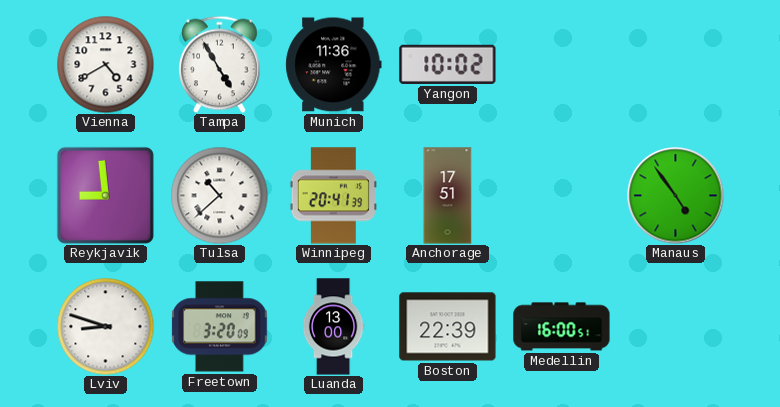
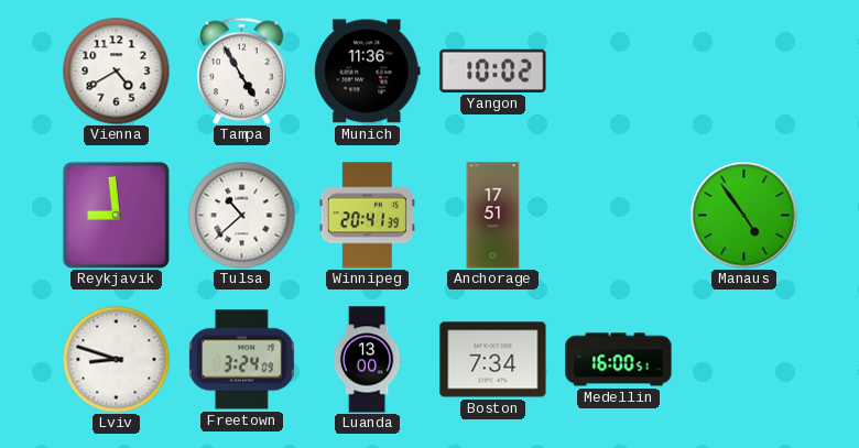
Freetown: 3:20 -> 3:24 (242, 360)
Boston: 22:39 -> 7:34 (493, 360)
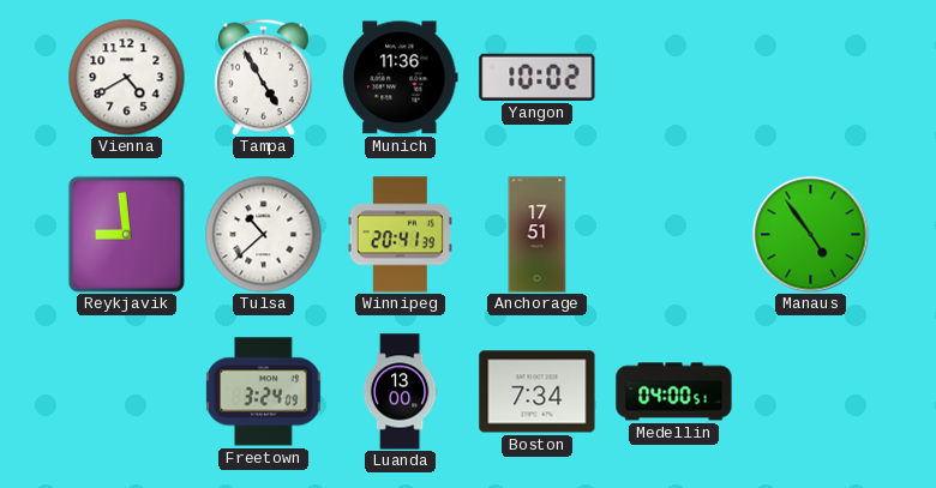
Lviv: 8:48 -> none (116, 359)
Medellin: 16:00 -> 04:00 (674, 392)
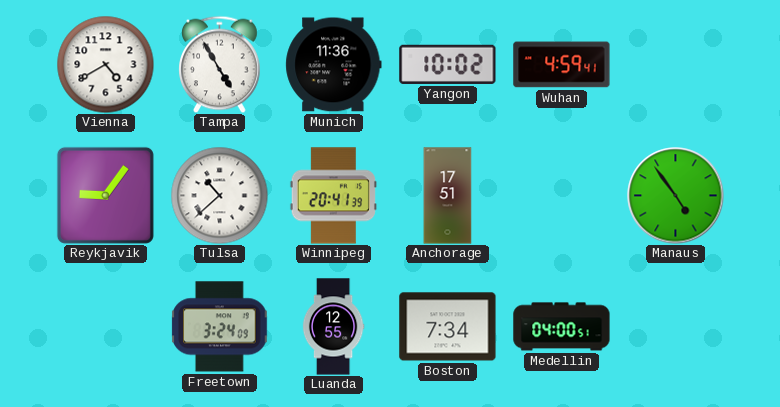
Wuhan: none -> 4:59 (562, 65)
Reykjavik: 8:59 -> 9:06 (105, 195)
Luanda: 13:00 -> 12:55 (333, 327)
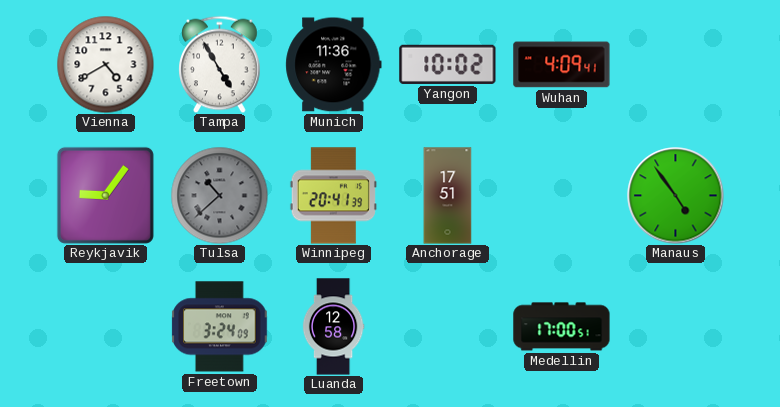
Wuhan: 4:59 -> 4:09 (562, 65)
Tulsa dial: white -> grey (219, 195)
Luanda: 12:55 -> 12:58 (333, 327)
Boston: 7:34 -> none (448, 327)
Medellin: 04:00 -> 17:00 (562, 327)
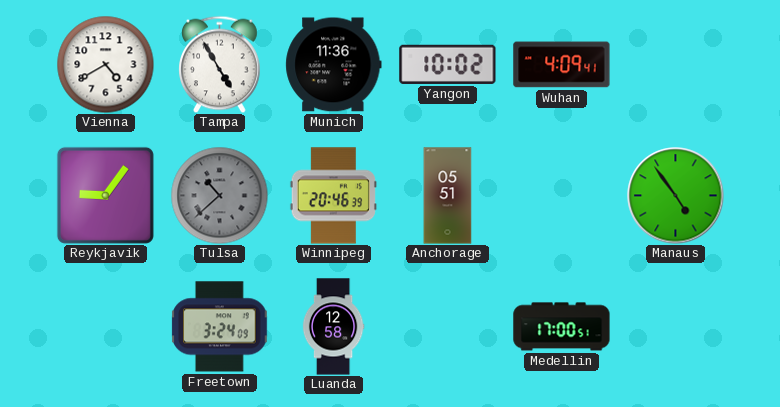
Winnipeg: 20:41 -> 20:46 (333, 196)
Anchorage: 17:51 -> 05:51 (448, 196)
